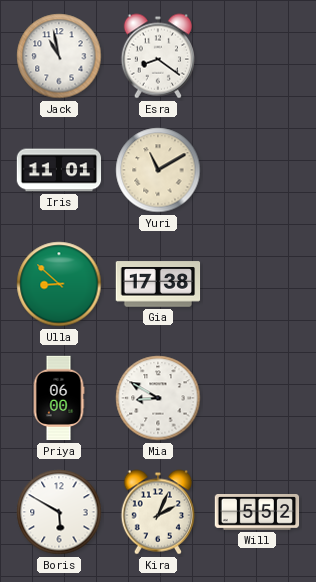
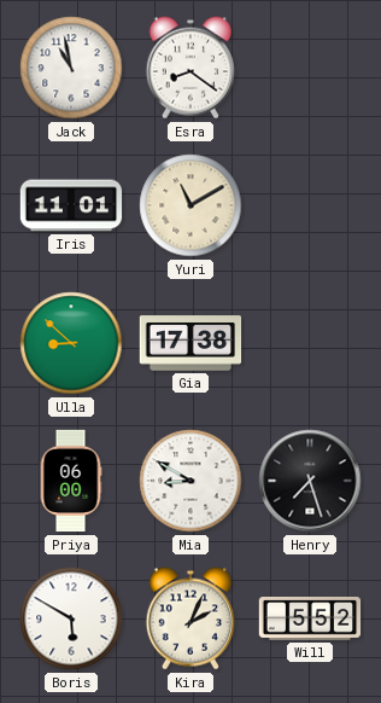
Henry: none -> 7:27 (310, 481)
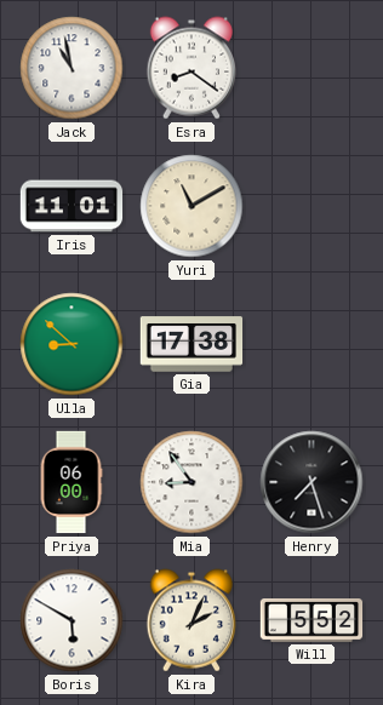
Mia: 8:50 -> 8:54 (191, 482)
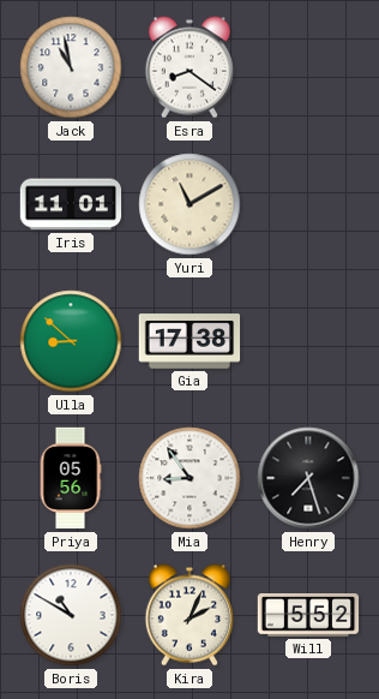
Priya: 06:00 -> 05:56 (71, 478)
Boris: 5:50 -> 10:50 (71, 615)
